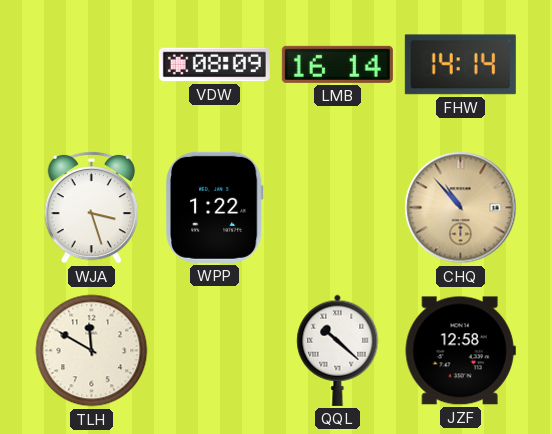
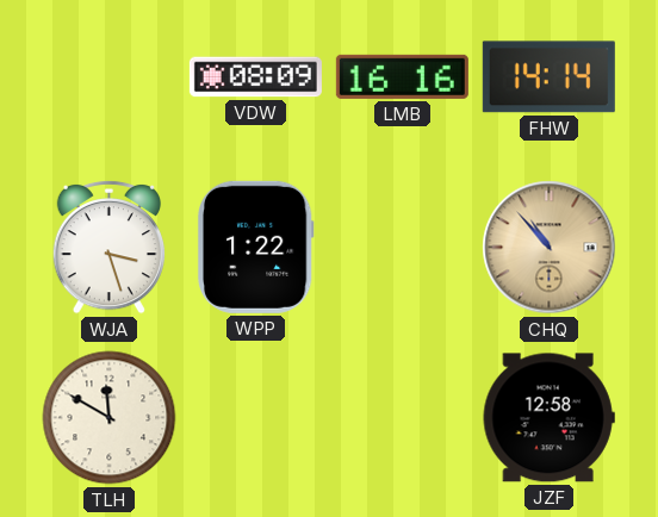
LMB: 16:14 -> 16:16 (402, 76)
QQL: 10:22 -> none (338, 350)
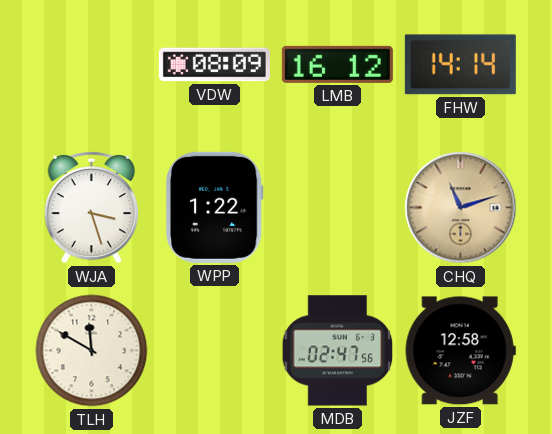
LMB: 16:16 -> 16:12 (337, 64)
CHQ: 10:53 -> 11:12 (461, 208)
MDB: none -> 02:47 (338, 351)
